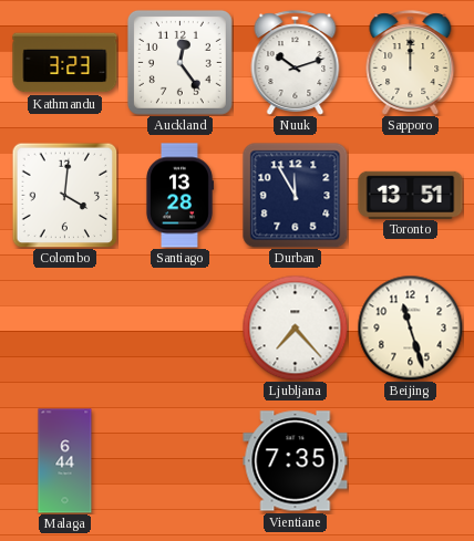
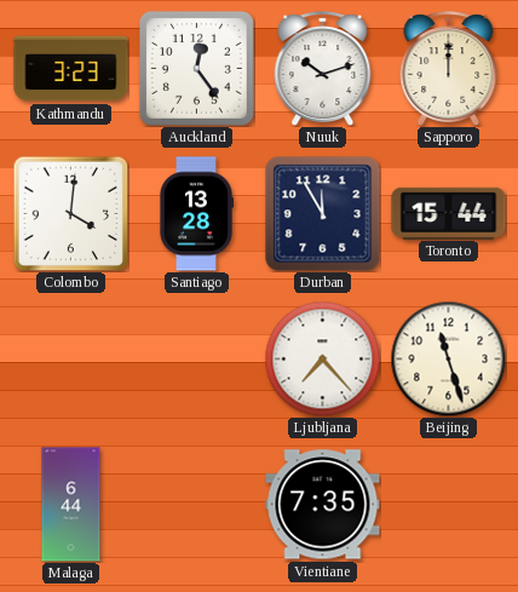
Toronto: 13:51 -> 15:44 (449, 213)
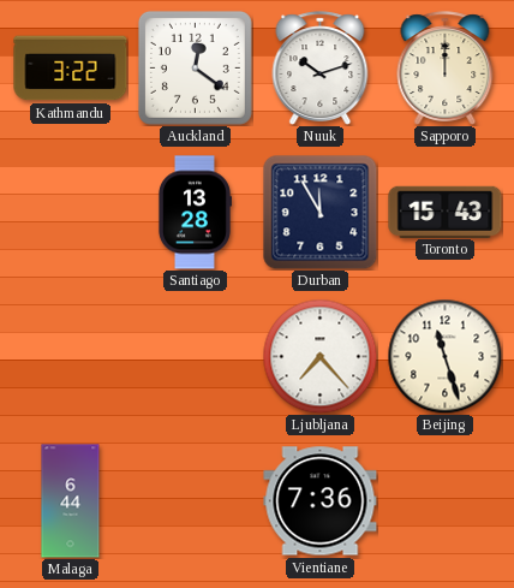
Kathmandu: 3:23 -> 3:22 (71, 69)
Auckland: 12:24 -> 12:21 (195, 67)
Colombo: 4:01 -> none (70, 213)
Toronto: 15:44 -> 15:43 (446, 212)
Vientiane: 7:35 -> 7:36 (321, 501)
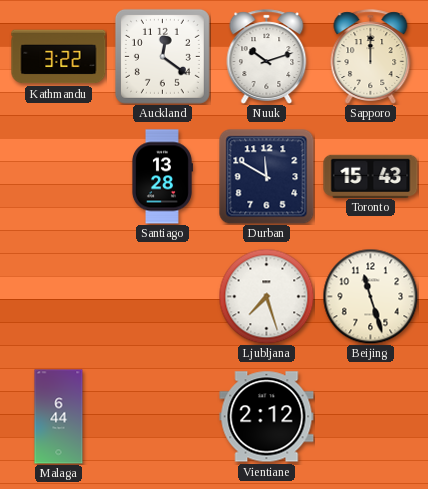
Durban: 11:55 -> 11:50 (267, 177)
Ljubljana: 7:23 -> 7:27 (266, 296)
Vientiane: 7:36 -> 2:12 (267, 417)
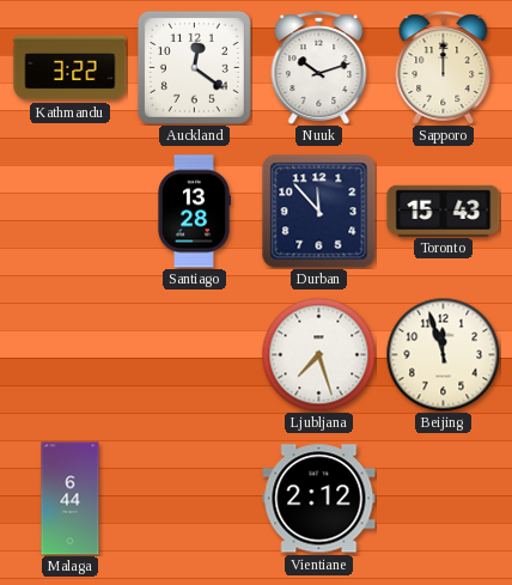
Durban: 11:50 -> 11:53 (319, 212)
Beijing: 11:27 -> 11:57 (443, 354)
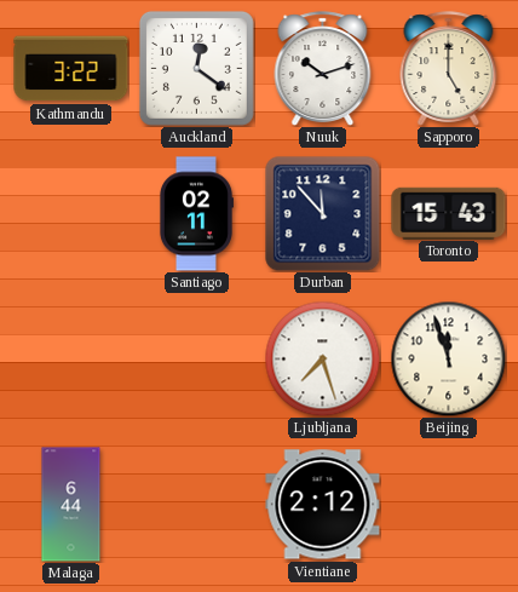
Sapporo: 12:00 -> 5:00 (449, 69)
Santiago: 13:28 -> 02:11 (197, 214)
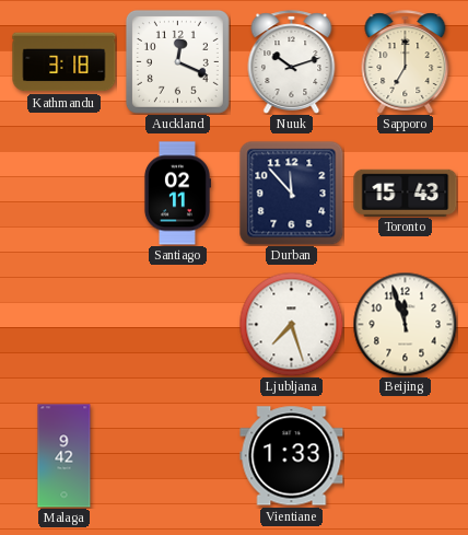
Kathmandu: 3:22 -> 3:18 (65, 62)
Auckland: 12:21 -> 12:19 (177, 61)
Sapporo: 5:00 -> 7:00 (406, 62)
Malaga: 6:44 -> 9:42 (65, 456)
Vientiane: 2:12 -> 1:33 (292, 456)
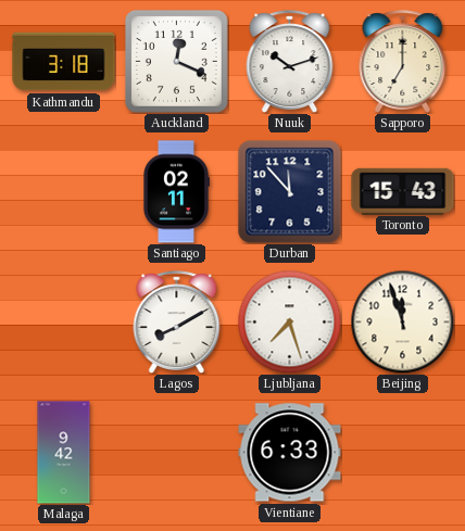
Lagos: none -> 8:10 (177, 323)
Vientiane: 1:33 -> 6:33 (290, 453)
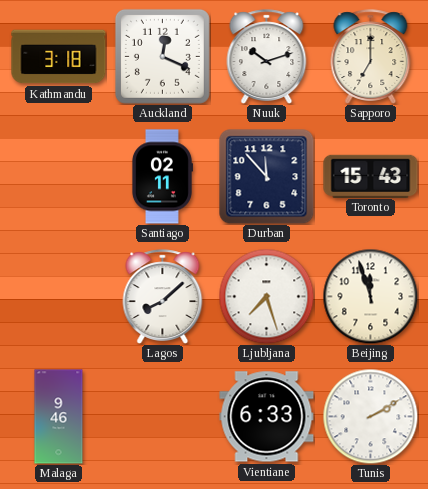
Lagos: 8:10 -> 8:08 (163, 297)
Malaga: 9:42 -> 9:46 (59, 417)
Tunis: none -> 2:10 (370, 416)
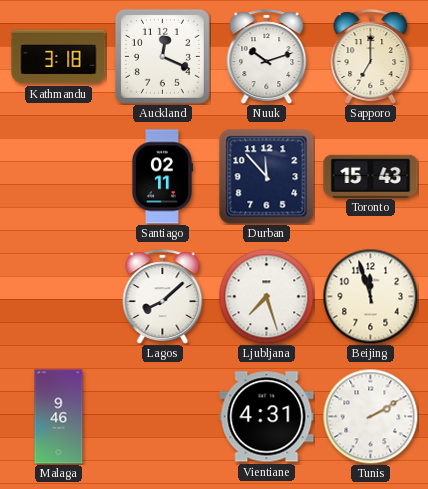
Vientiane: 6:33 -> 4:31 (267, 417)
